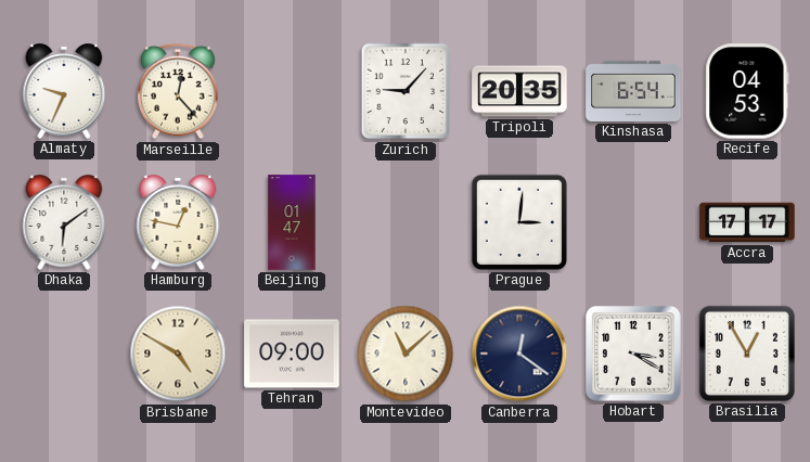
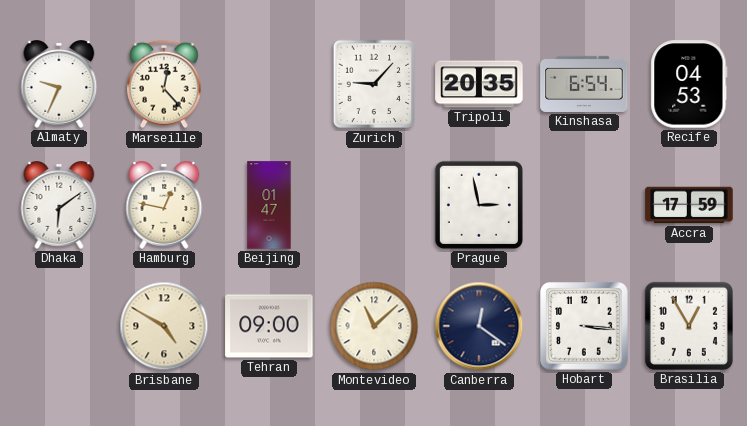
Prague: 3:01 -> 2:58 (479, 205)
Accra: 17:17 -> 17:59 (689, 205)
Hobart: 3:20 -> 3:16 (584, 326)
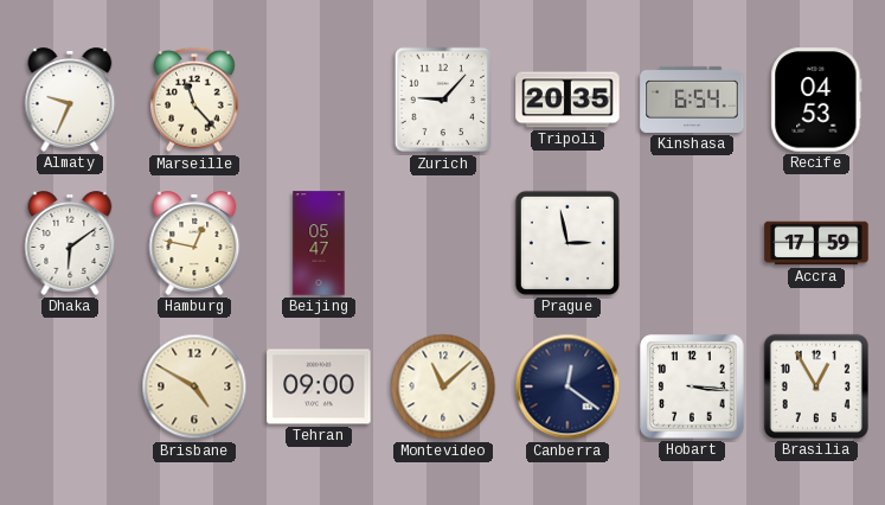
Marseille: 12:23 -> 11:23 (194, 100)
Beijing: 01:47 -> 05:47 (319, 243)
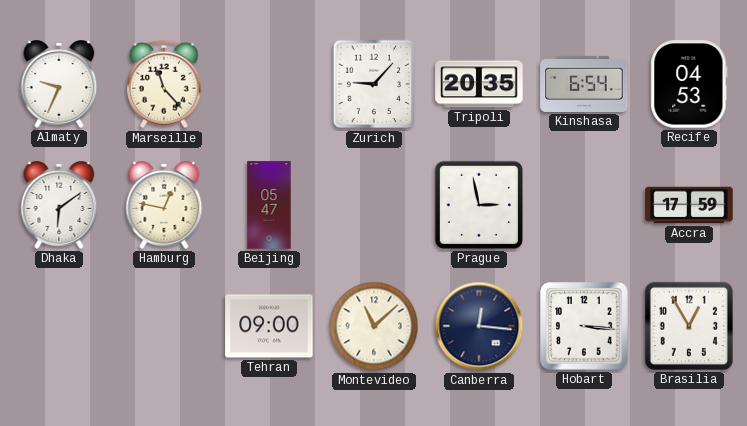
Brisbane: 4:50 -> none (194, 386)
Canberra: 12:21 -> 12:16 (479, 326)
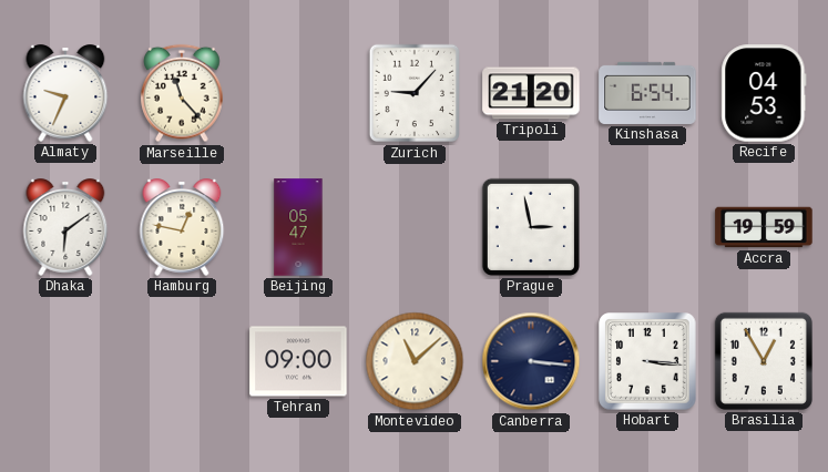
Tripoli: 20:35 -> 21:20 (531, 93)
Accra: 17:59 -> 19:59 (764, 227)
Canberra: 12:16 -> 3:16 (531, 361)
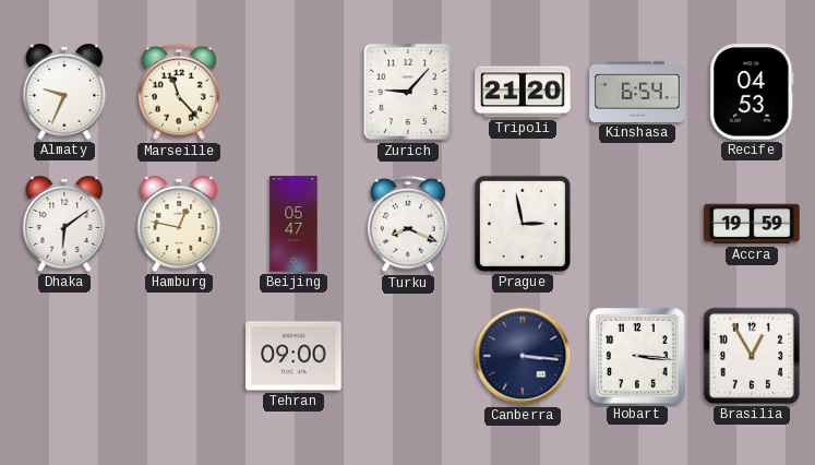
Turku: none -> 8:19 (408, 224)
Montevideo: 11:08 -> none (415, 361)
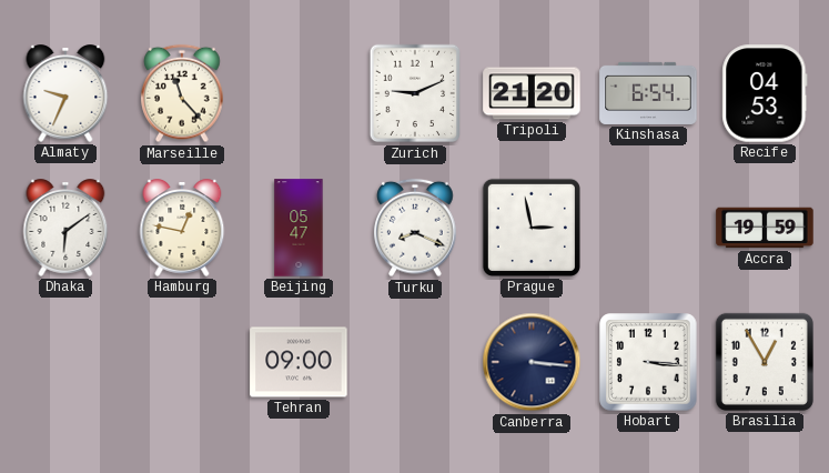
Zurich: 9:07 -> 9:11 (414, 93)
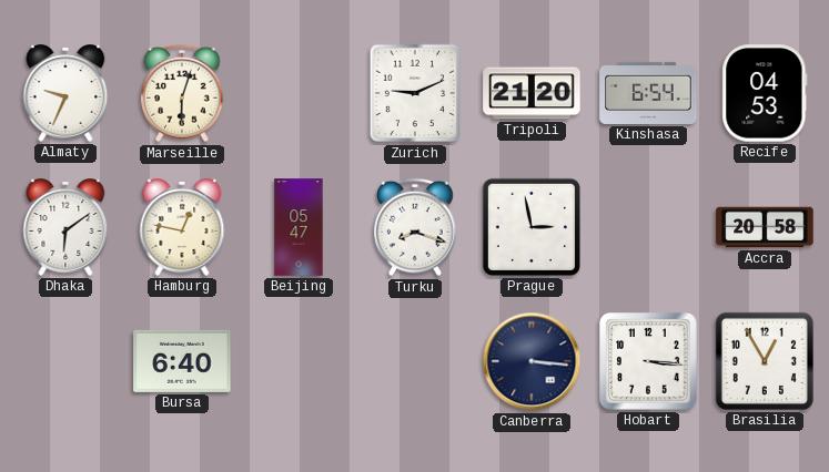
Marseille: 11:23 -> 6:03 (182, 93)
Turku: 8:19 -> 8:18 (415, 227)
Accra: 19:59 -> 20:58 (765, 227)
Bursa: none -> 6:40 (182, 361)
Tehran: 09:00 -> none (299, 362)
